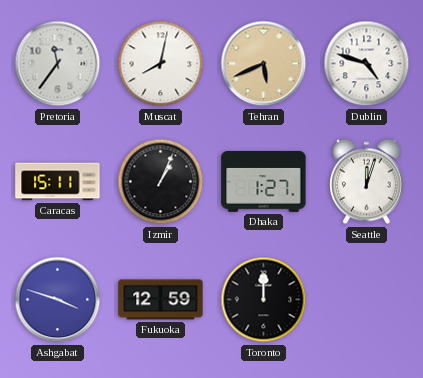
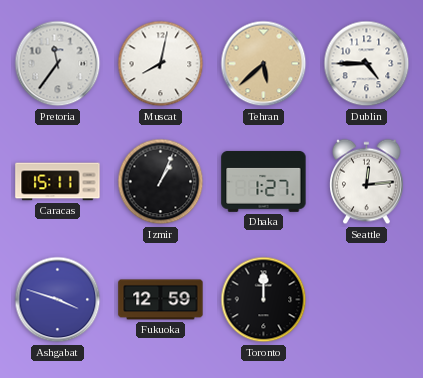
Tehran: 5:41 -> 5:38 (264, 64)
Dublin: 4:48 -> 4:45 (367, 64)
Seattle: 12:03 -> 12:14 (367, 182)
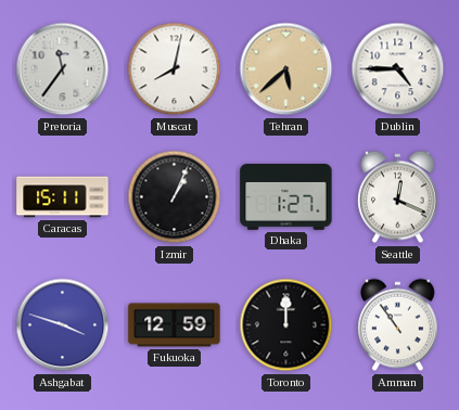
Seattle: 12:14 -> 12:19 (398, 197)
Amman: none -> 10:54 (398, 325)
